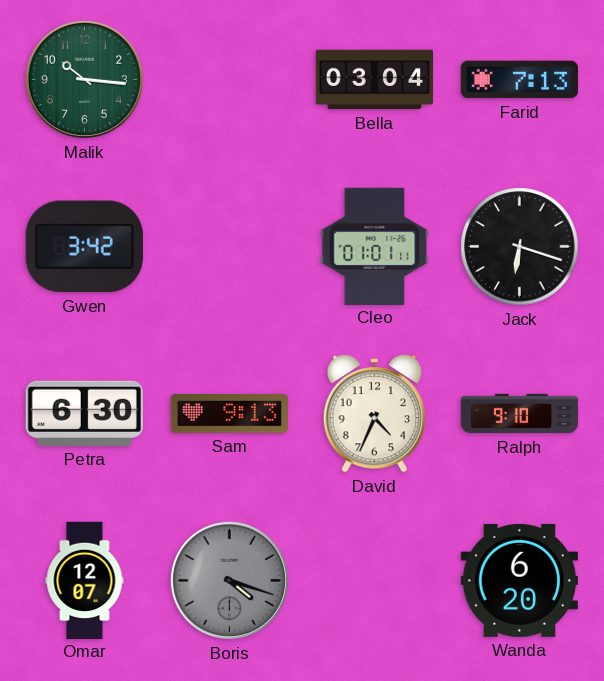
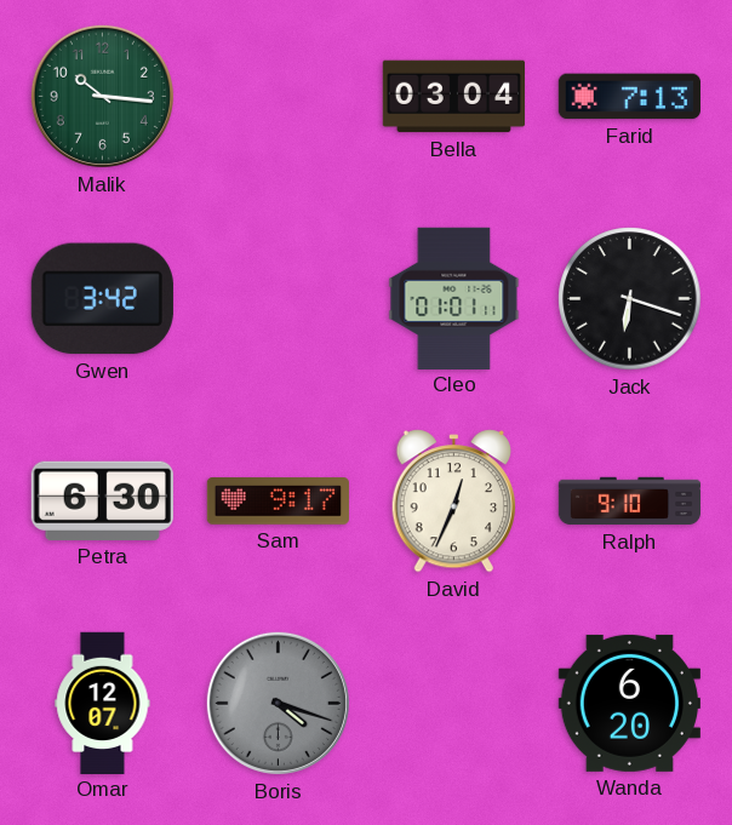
Sam: 9:13 -> 9:17 (278, 502)
David: 4:34 -> 12:34 (454, 502)
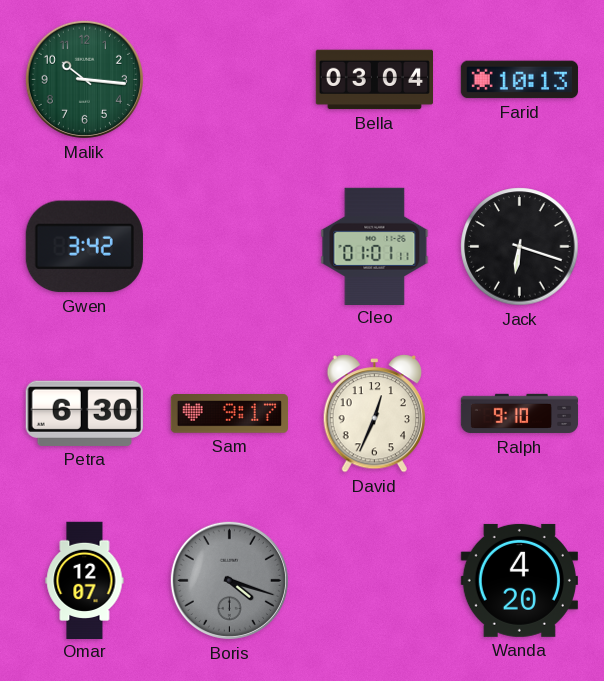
Farid: 7:13 -> 10:13 (519, 80)
Wanda: 6:20 -> 4:20 (519, 580)
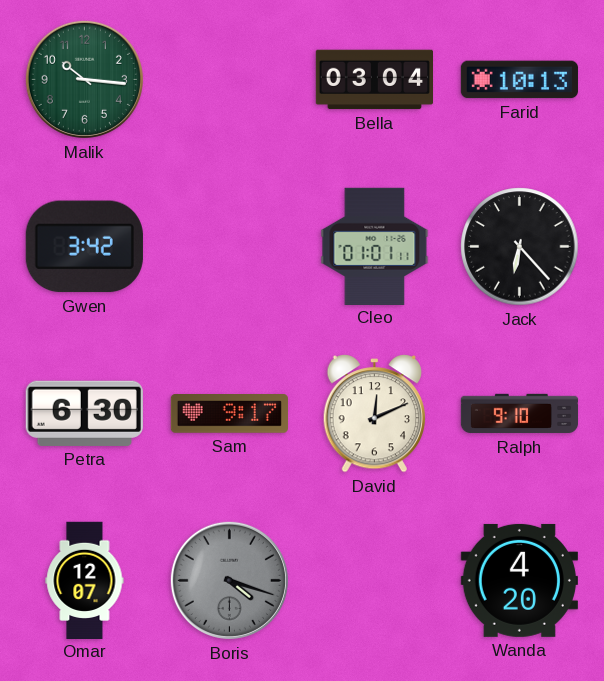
Jack: 6:18 -> 6:23 (520, 247)
David: 12:34 -> 12:11 (375, 414)
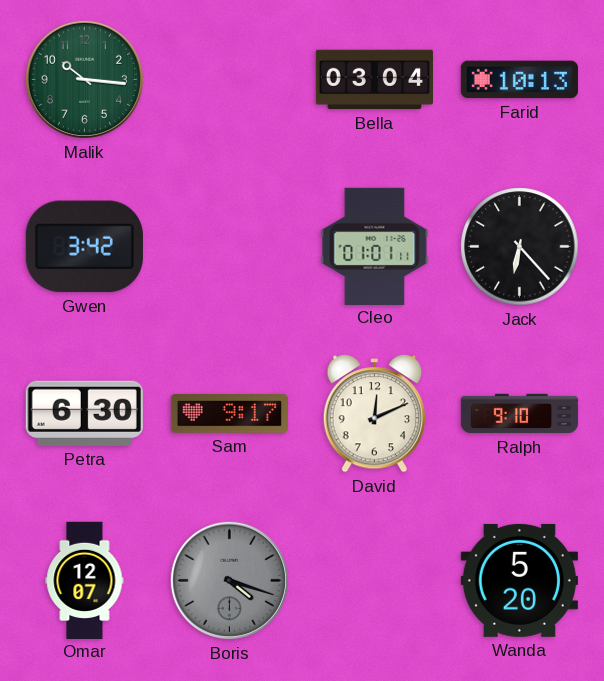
Wanda: 4:20 -> 5:20 (519, 580)
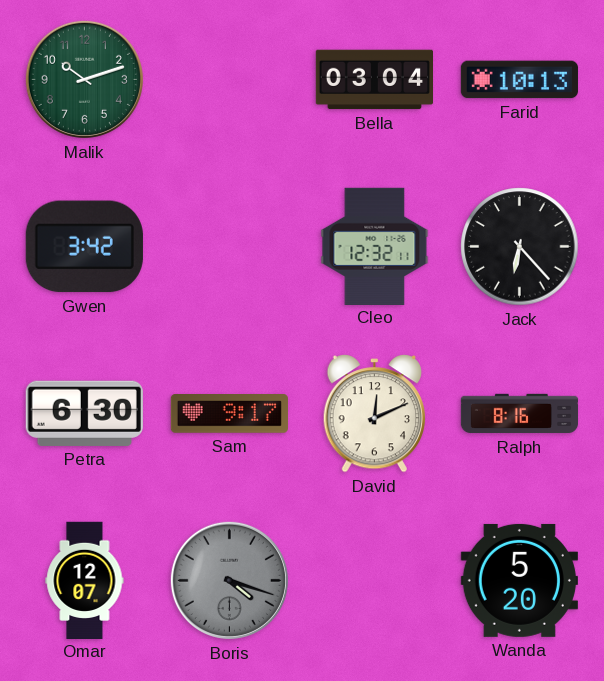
Malik: 10:16 -> 10:12 (84, 79)
Cleo: 01:01 -> 12:32 (375, 246)
Ralph: 9:10 -> 8:16 (520, 414)
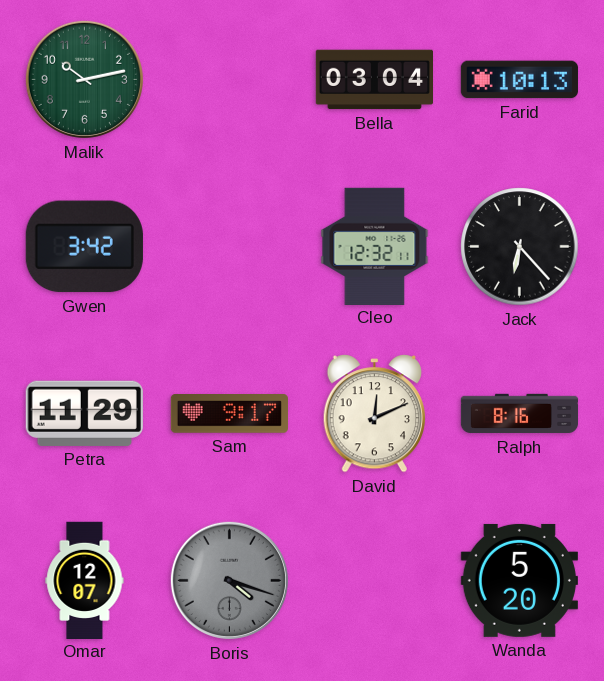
Malik: 10:12 -> 10:13 (84, 79)
Petra: 6:30 -> 11:29 (84, 413)
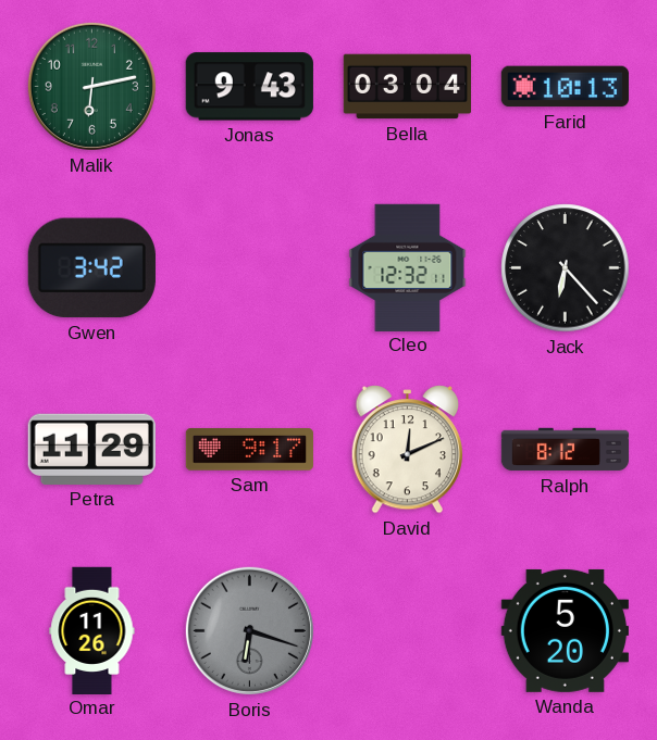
Malik: 10:13 -> 6:13 (91, 86)
Jonas: none -> 9:43 (249, 87)
Ralph: 8:16 -> 8:12 (566, 450)
Omar: 12:07 -> 11:26 (92, 630)
Boris: 4:18 -> 6:18 (249, 630)
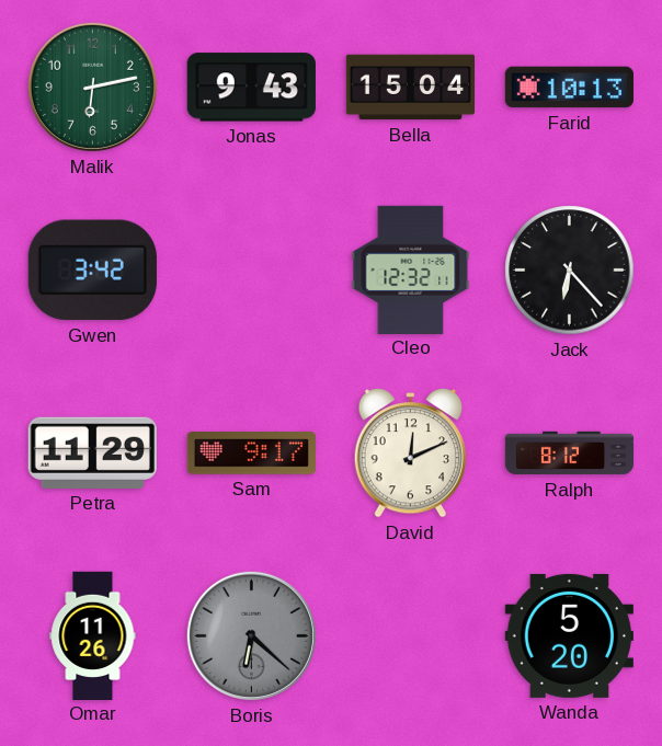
Bella: 03:04 -> 15:04 (410, 88)
Boris: 6:18 -> 6:22 (251, 635)
